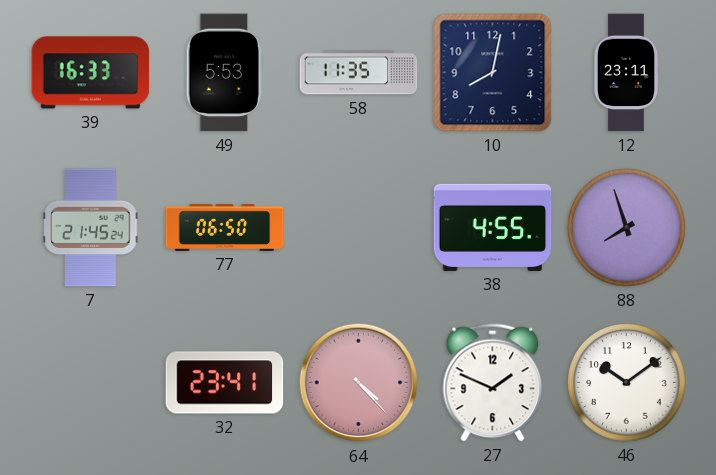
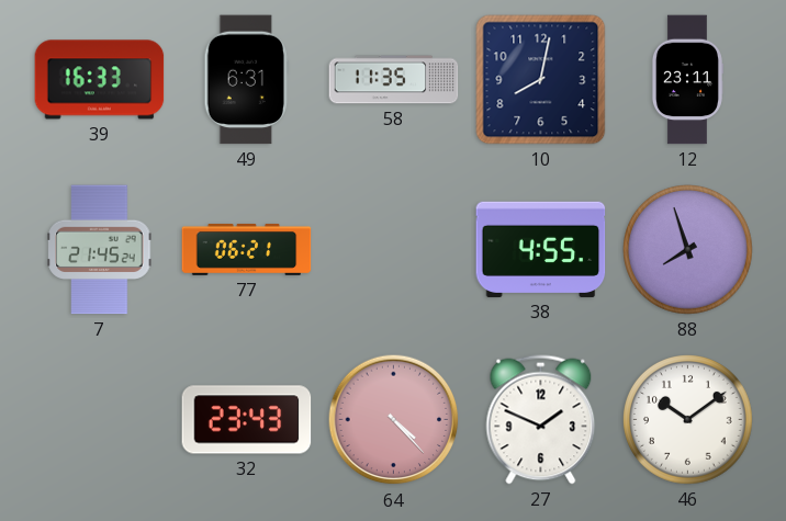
49: 5:53 -> 6:31 (246, 80)
77: 06:50 -> 06:21 (247, 249)
32: 23:41 -> 23:43 (247, 420)
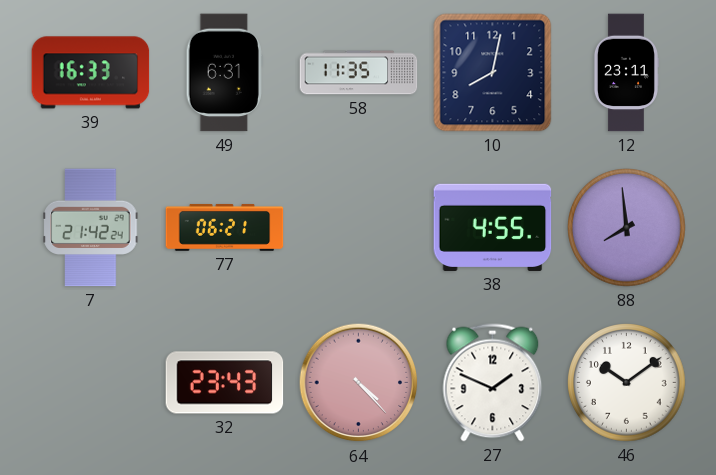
7: 21:45 -> 21:42 (91, 228)
88: 7:57 -> 7:59 (627, 228)
